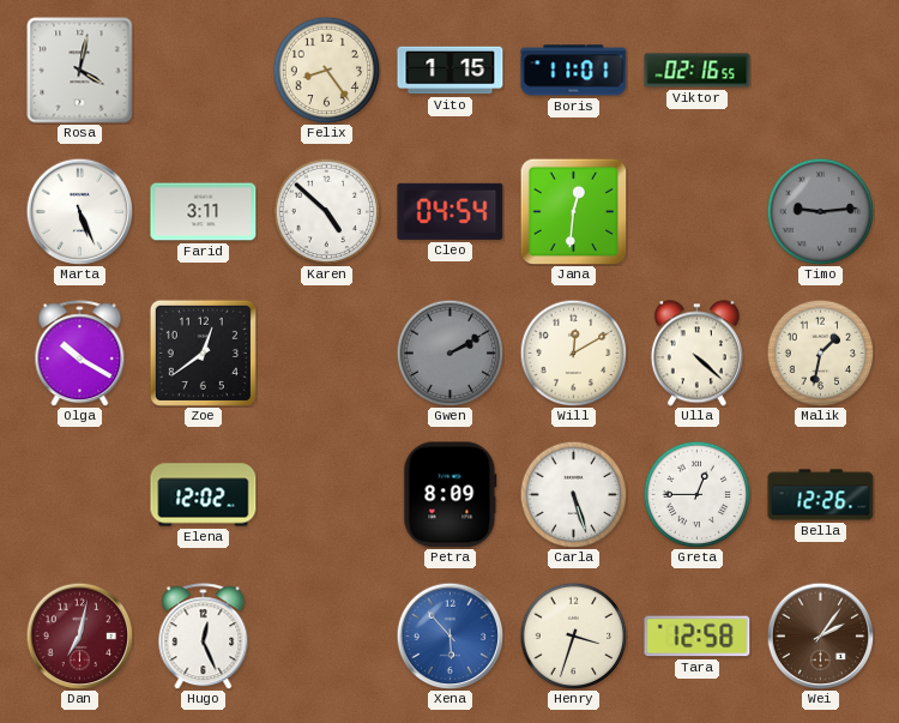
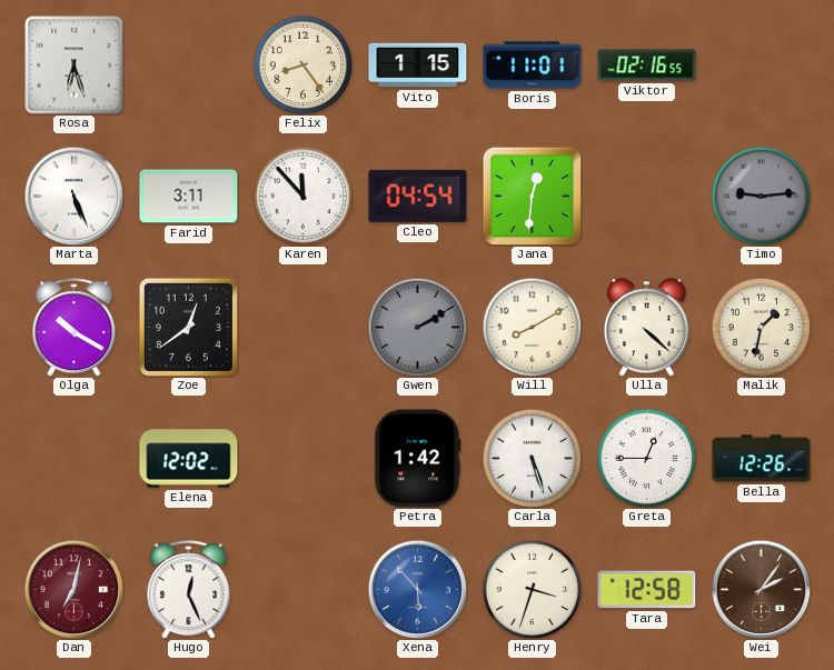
Rosa: 4:02 -> 6:27 (75, 66)
Karen: 4:52 -> 11:53 (302, 196)
Will: 12:10 -> 8:10 (532, 327)
Petra: 8:09 -> 1:42 (418, 459)
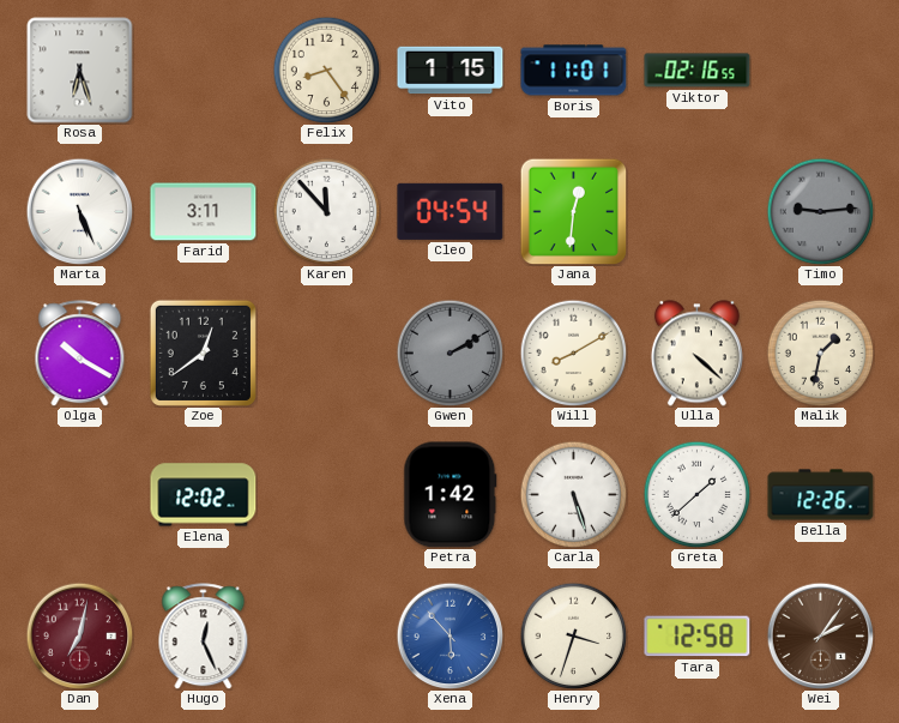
Greta: 12:45 -> 1:38 (696, 494)
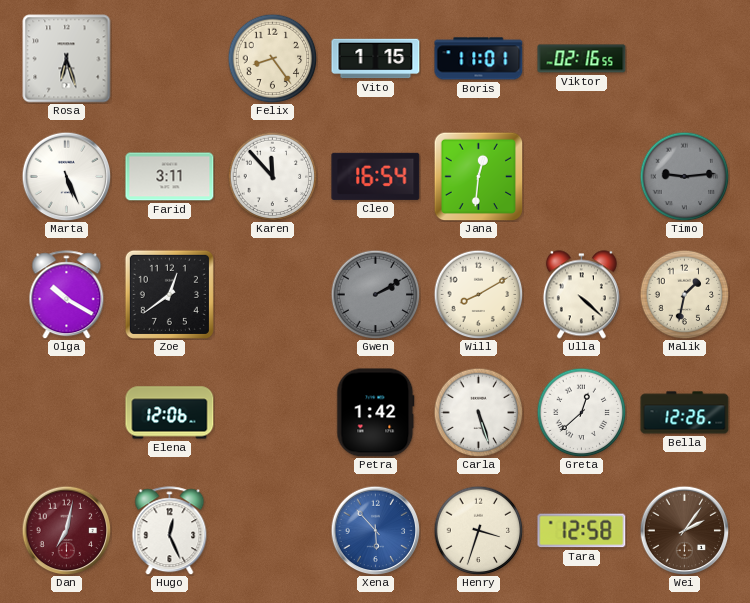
Cleo: 04:54 -> 16:54 (376, 176)
Elena: 12:02 -> 12:06 (170, 413)
Greta: 1:38 -> 12:38 (581, 412)
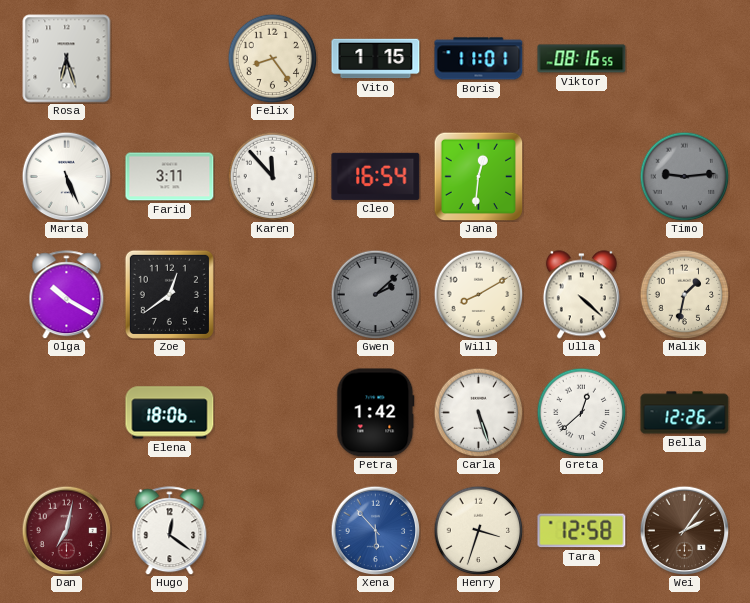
Viktor: 02:16 -> 08:16 (582, 59)
Gwen: 2:10 -> 2:08 (375, 294)
Elena: 12:06 -> 18:06 (170, 413)
Hugo: 12:26 -> 12:21 (170, 531)
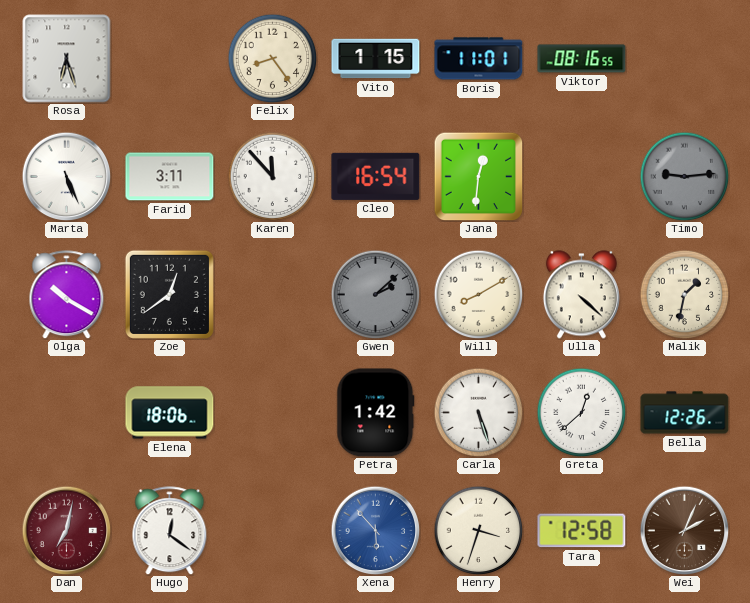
Wei: 2:06 -> 2:04 (684, 530)
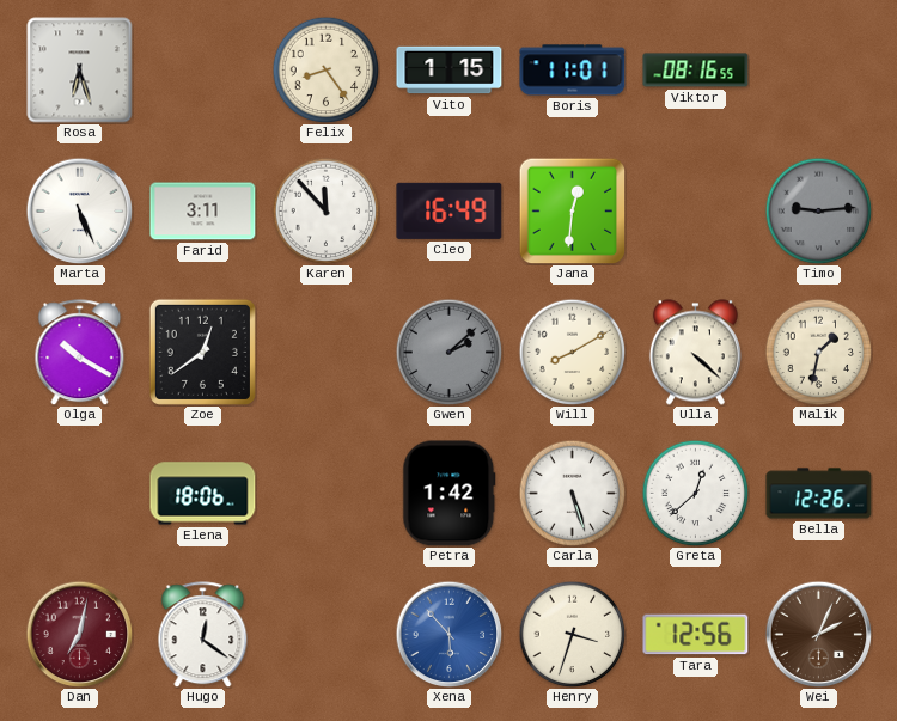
Cleo: 16:54 -> 16:49 (450, 210)
Tara: 12:58 -> 12:56 (696, 635)
